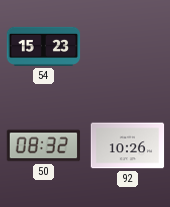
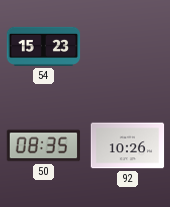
50: 08:32 -> 08:35 (44, 146)
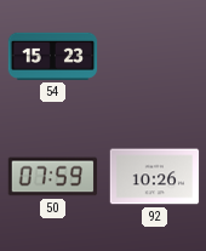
50: 08:35 -> 07:59 (53, 177)
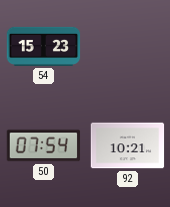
50: 07:59 -> 07:54 (44, 146)
92: 10:26 -> 10:21 (128, 146)
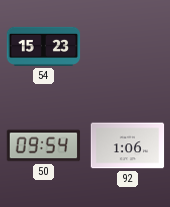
50: 07:54 -> 09:54 (44, 146)
92: 10:21 -> 1:06 (128, 146)
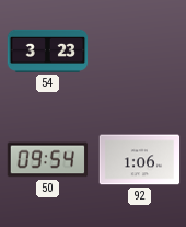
54: 15:23 -> 3:23 (48, 50)
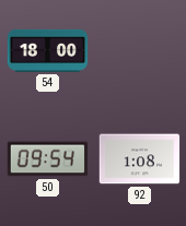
54: 3:23 -> 18:00 (48, 50)
92: 1:06 -> 1:08 (140, 159)
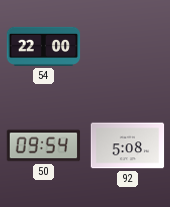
54: 18:00 -> 22:00 (44, 46)
92: 1:08 -> 5:08 (128, 146)
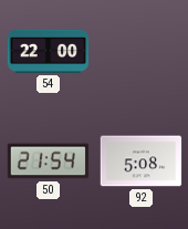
50: 09:54 -> 21:54 (49, 162)
